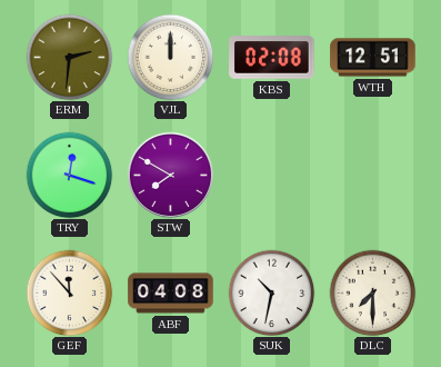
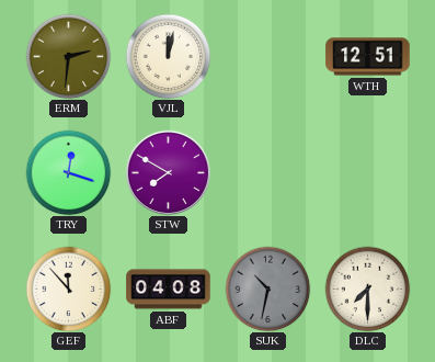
VJL: 12:00 -> 12:02 (168, 56)
KBS: 02:08 -> none (272, 58)
SUK dial: white -> grey (267, 289)
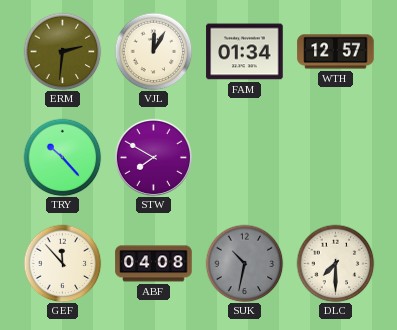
VJL: 12:02 -> 12:05 (153, 51)
FAM: none -> 01:34 (245, 52)
WTH: 12:51 -> 12:57 (336, 52)
TRY: 12:18 -> 10:23 (62, 157)
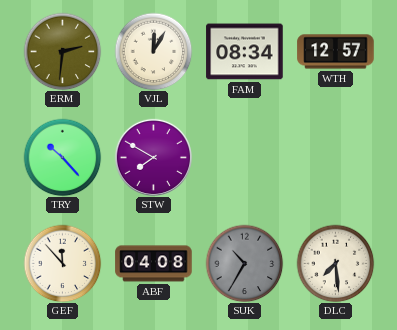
FAM: 01:34 -> 08:34 (245, 52)
SUK: 10:32 -> 10:35 (244, 263)
DLC: 7:30 -> 7:29 (335, 263)
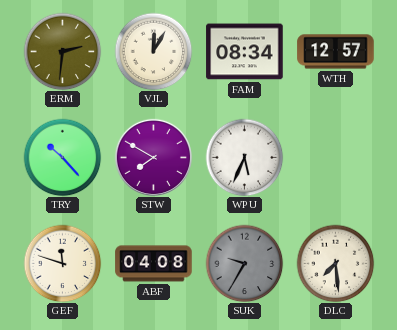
WPU: none -> 5:34 (244, 157)
GEF: 11:53 -> 11:48 (62, 263)
SUK: 10:35 -> 9:35 (244, 263)
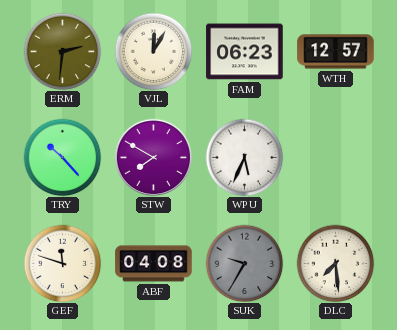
FAM: 08:34 -> 06:23 (245, 52)
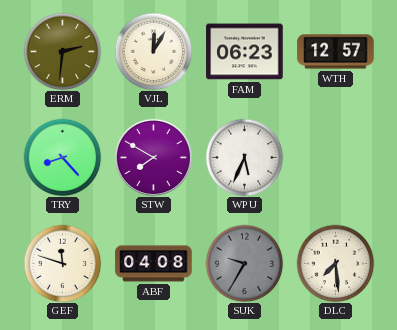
TRY: 10:23 -> 8:23 (62, 157)
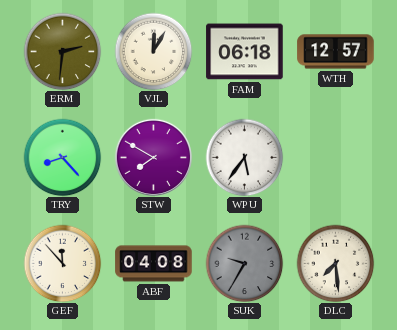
FAM: 06:23 -> 06:18 (245, 52)
WPU: 5:34 -> 5:36 (244, 157)
GEF: 11:48 -> 11:53 (62, 263)
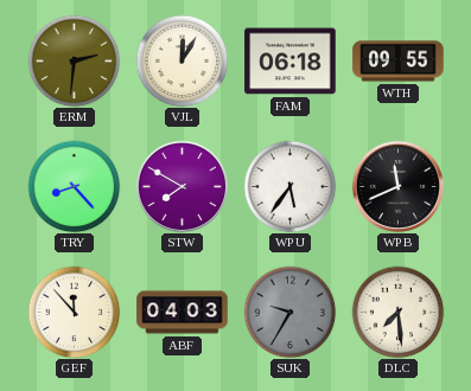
WTH: 12:57 -> 09:55 (399, 62)
WPB: none -> 11:41 (397, 186)
ABF: 04:08 -> 04:03 (183, 313)
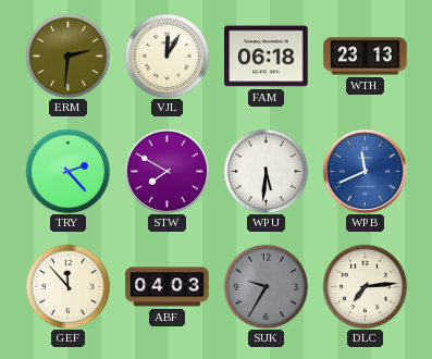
WTH: 09:55 -> 23:13 (366, 57)
TRY: 8:23 -> 2:23 (67, 171)
WPU: 5:36 -> 5:31 (266, 171)
WPB dial: black -> blue (365, 171)
DLC: 7:29 -> 7:14 (365, 286)
